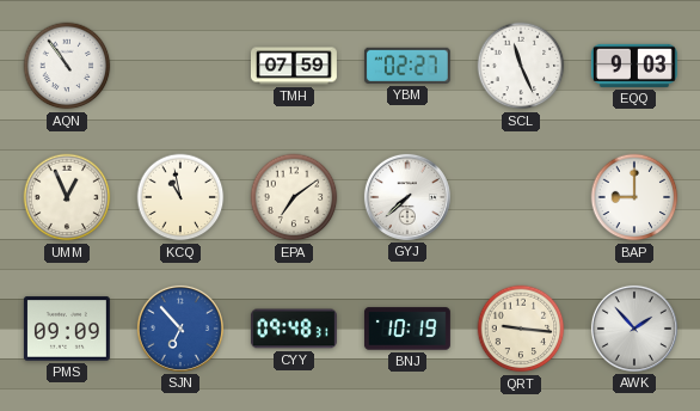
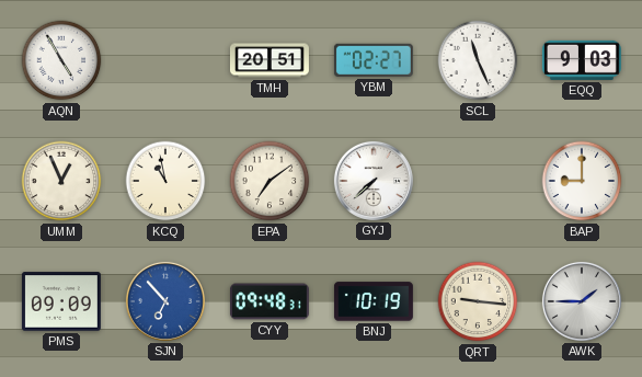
AQN: 10:54 -> 4:55 (61, 60)
TMH: 07:59 -> 20:51 (270, 60)
AWK: 1:53 -> 1:45 (582, 301)
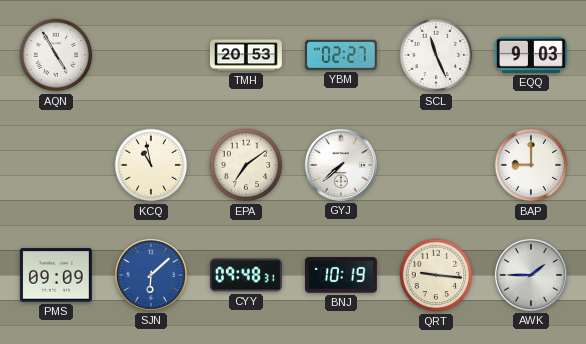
TMH: 20:51 -> 20:53 (246, 55)
UMM: 12:56 -> none (61, 181)
SJN: 6:53 -> 6:08 (151, 275)
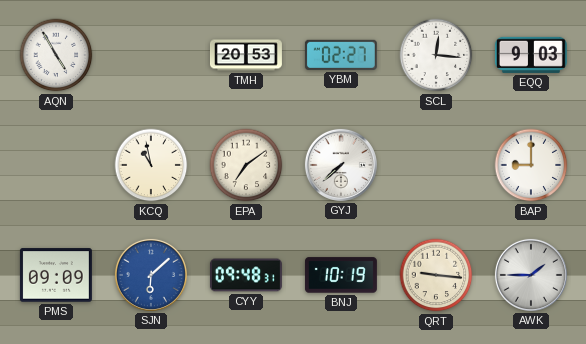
SCL: 11:26 -> 12:16 (436, 55)
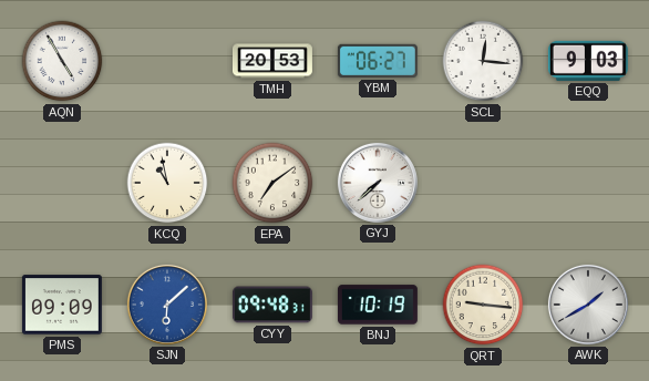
YBM: 02:27 -> 06:27 (378, 61)
BAP: 9:00 -> none (531, 165)
AWK: 1:45 -> 1:40 (588, 305)
